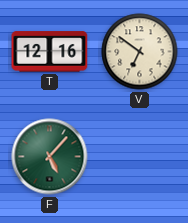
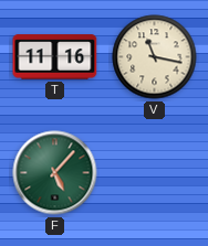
T: 12:16 -> 11:16 (55, 57)
V: 6:51 -> 11:17 (155, 57)
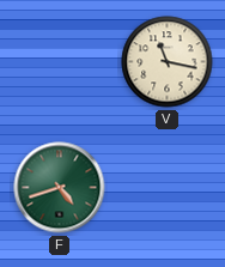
T: 11:16 -> none (55, 57)
F: 5:07 -> 4:42 (60, 188)
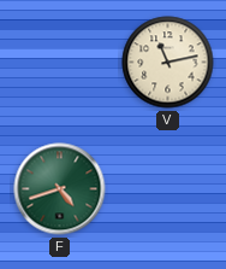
V: 11:17 -> 11:13 (168, 63)
